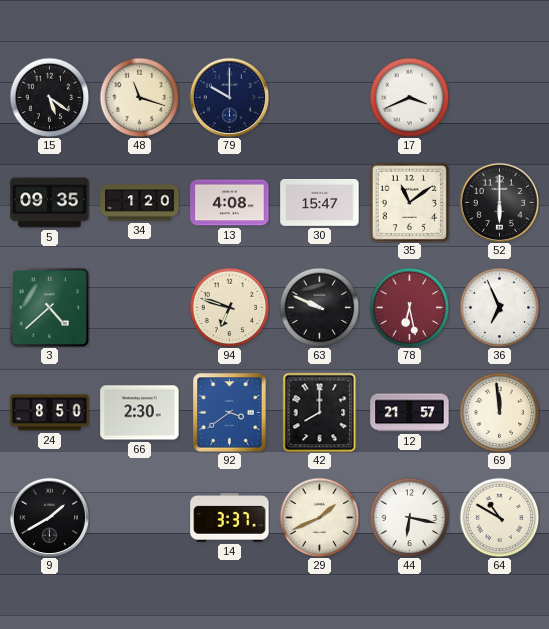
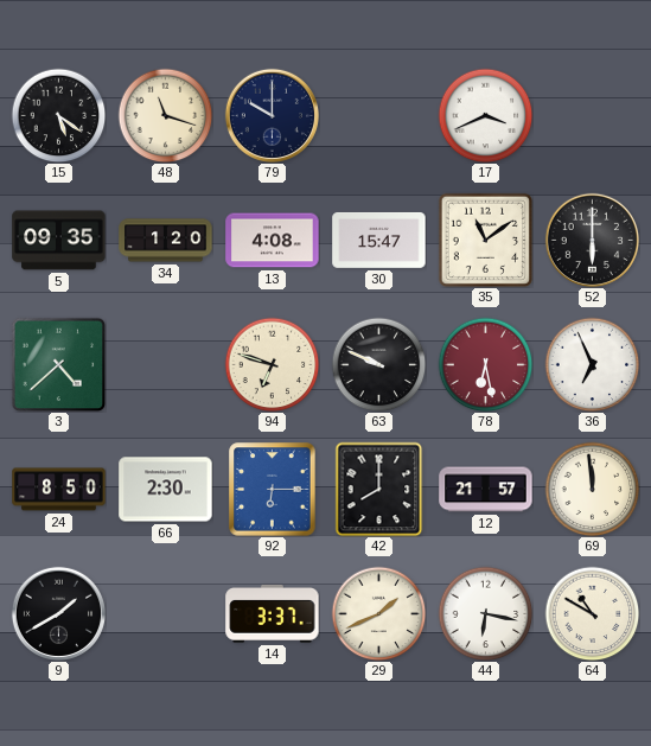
92: 3:39 -> 6:15 (273, 490)
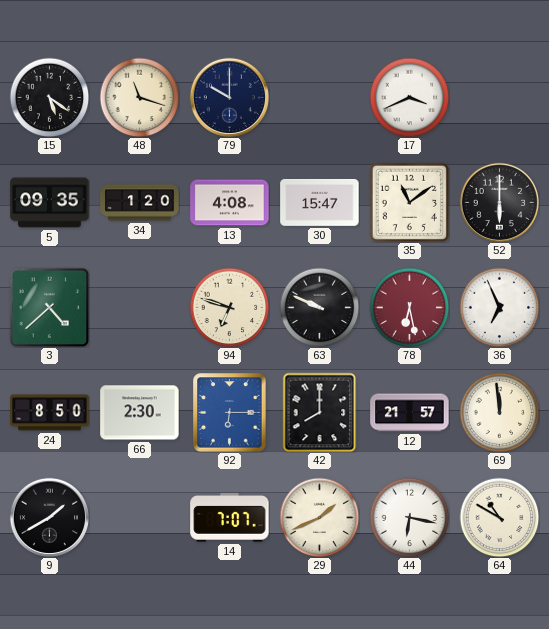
14: 3:37 -> 7:07 (230, 517)
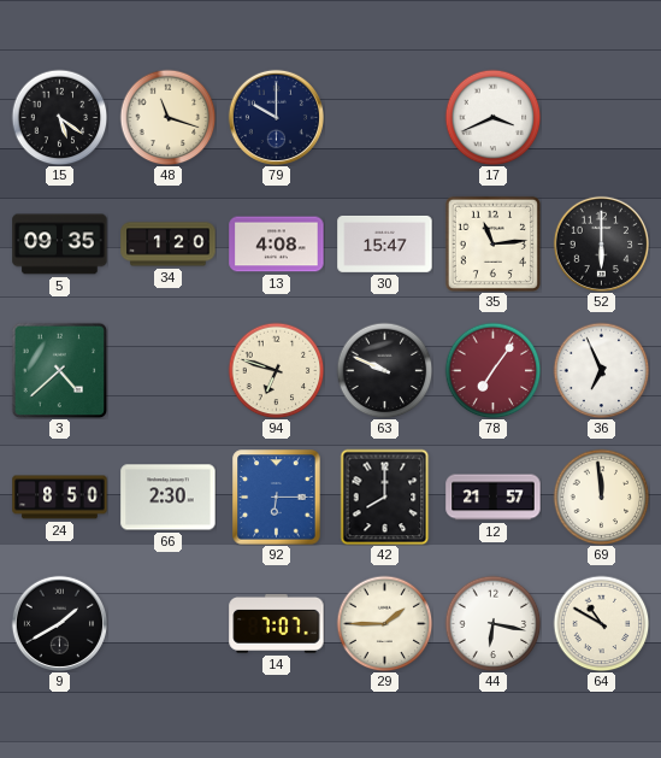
35: 11:09 -> 11:14 (492, 243)
78: 6:28 -> 7:06 (492, 370)
29: 1:41 -> 1:45 (384, 623)
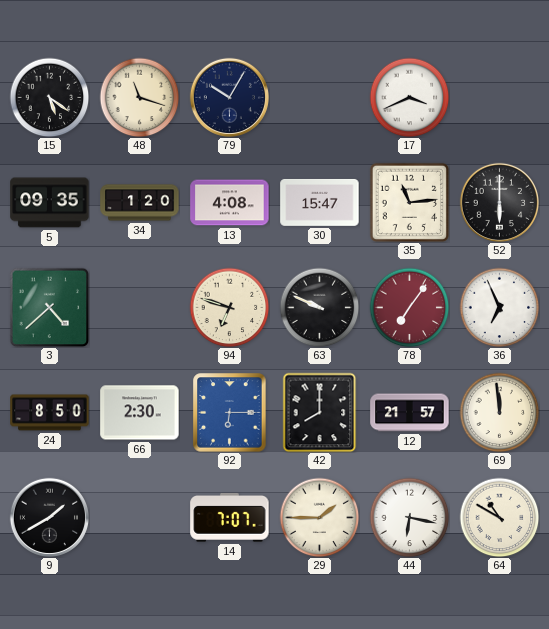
79: 10:00 -> 10:05 (229, 97)
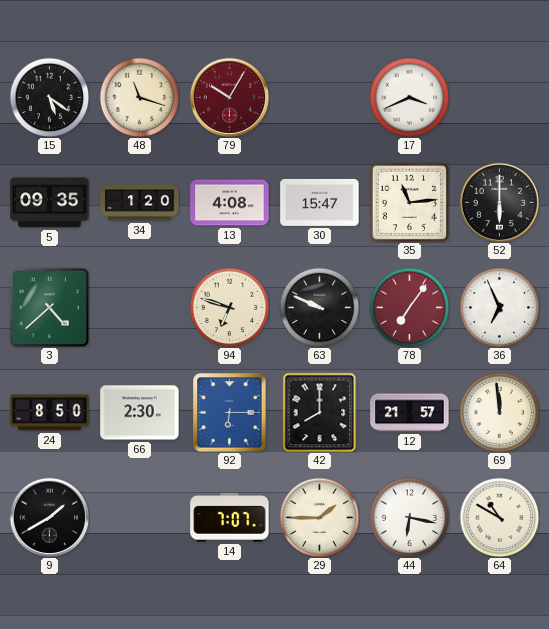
79 dial: navy -> burgundy (229, 97)
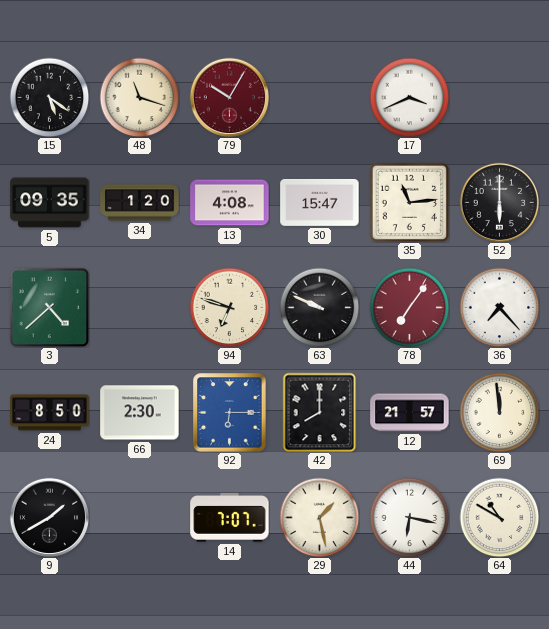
36: 6:56 -> 7:23 (499, 307)
29: 1:45 -> 1:28 (319, 517)
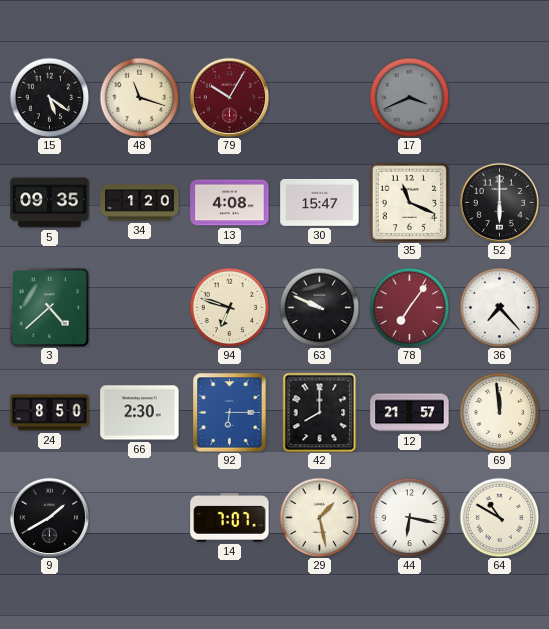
17 dial: white -> grey (409, 97)
35: 11:14 -> 11:19 (409, 202)
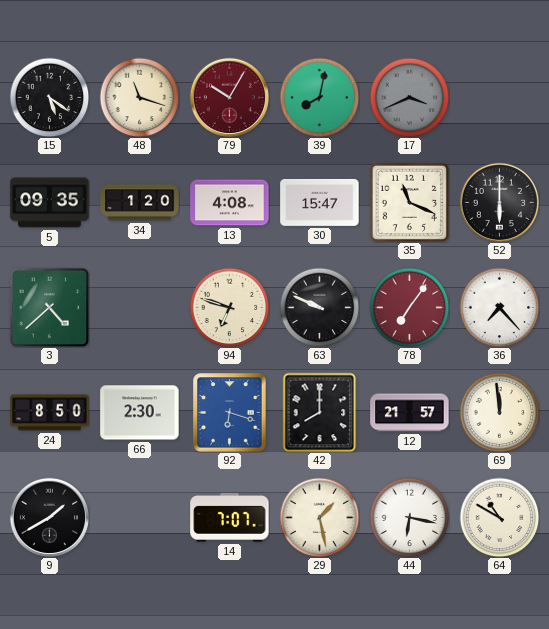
39: none -> 8:02 (319, 97)
92: 6:15 -> 6:18 (230, 413)
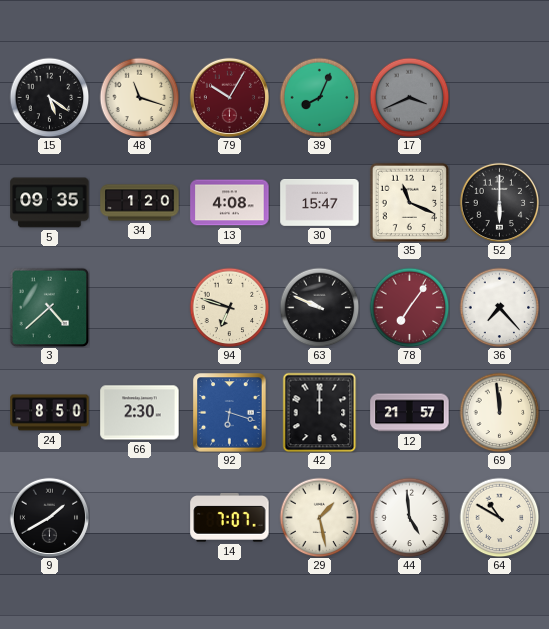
39: 8:02 -> 8:04 (319, 97)
42: 8:00 -> 12:00 (320, 412)
44: 6:17 -> 4:59 (409, 517)
